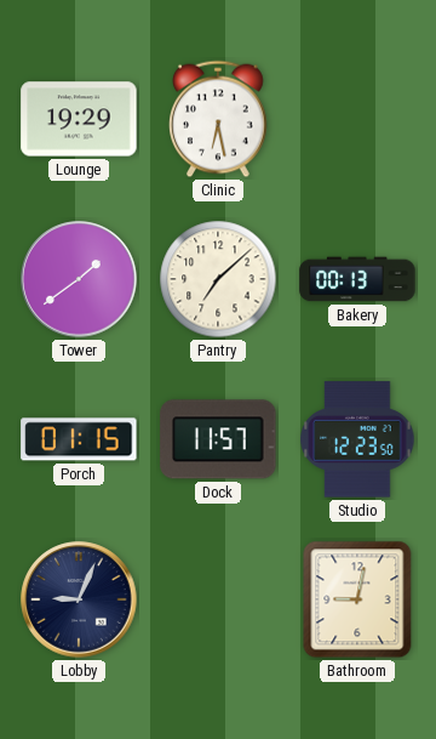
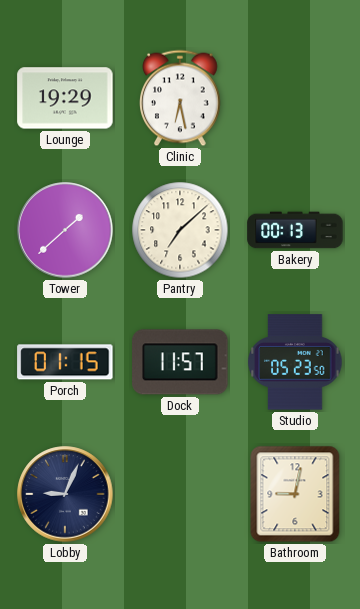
Tower: 1:39 -> 1:38 (65, 230)
Studio: 12:23 -> 05:23 (295, 362)
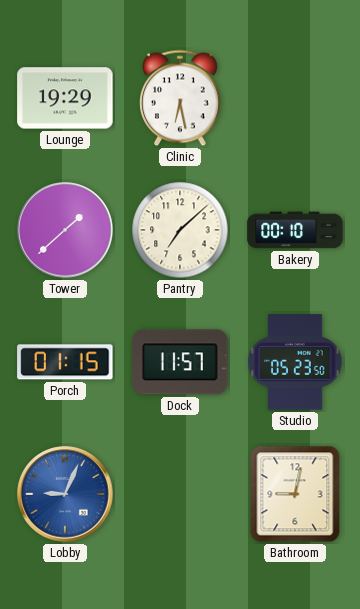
Bakery: 00:13 -> 00:10 (295, 230)
Lobby dial: navy -> blue (65, 494)
